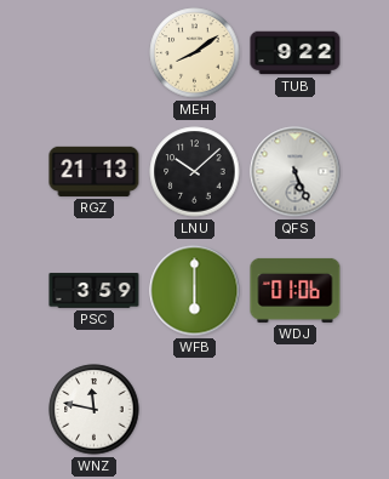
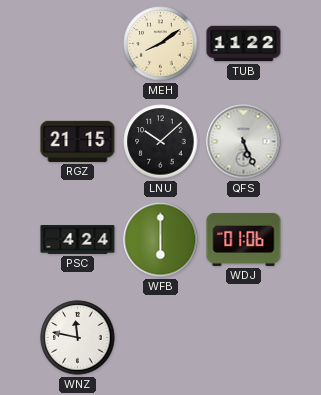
TUB: 9:22 -> 11:22 (244, 44)
RGZ: 21:13 -> 21:15 (78, 141)
PSC: 3:59 -> 4:24 (78, 240)
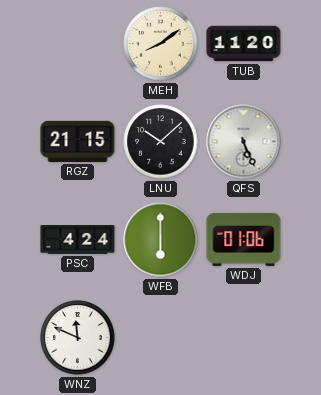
TUB: 11:22 -> 11:20 (244, 44)
WNZ: 11:47 -> 11:49 (78, 338)
